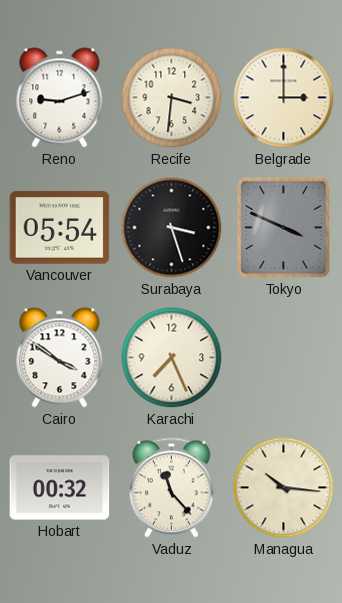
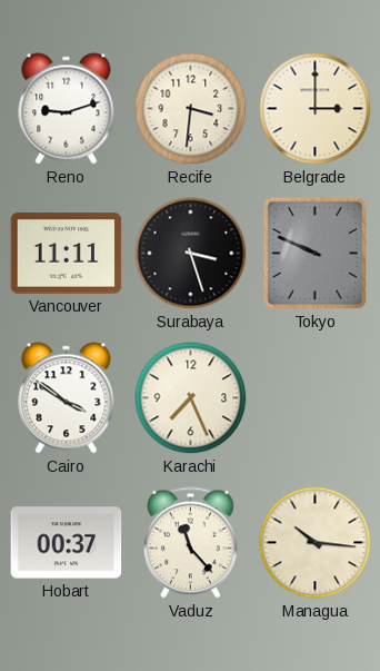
Vancouver: 05:54 -> 11:11 (67, 254)
Tokyo: 3:49 -> 9:49 (314, 253)
Hobart: 00:32 -> 00:37 (67, 543)
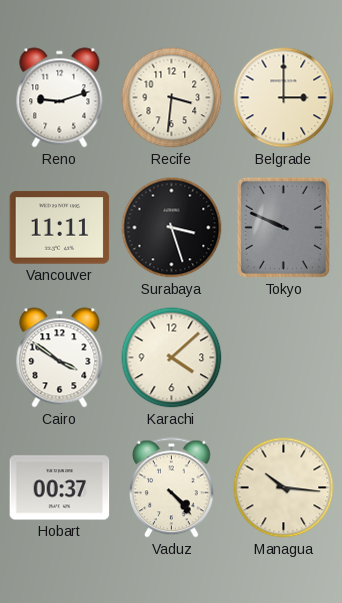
Karachi: 7:26 -> 4:08 (172, 358)
Vaduz: 11:23 -> 4:23 (172, 488)
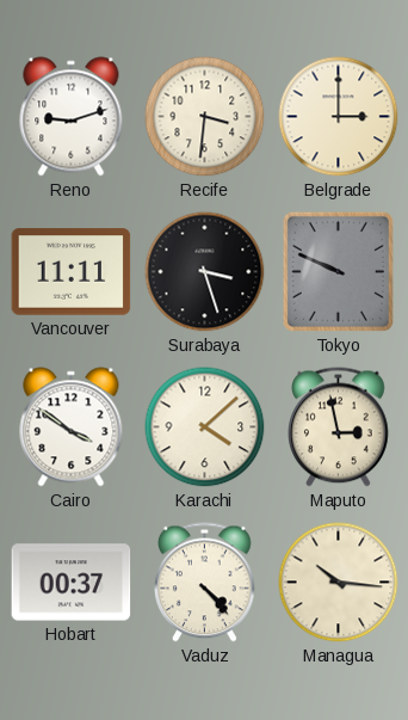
Maputo: none -> 2:58 (339, 427)
